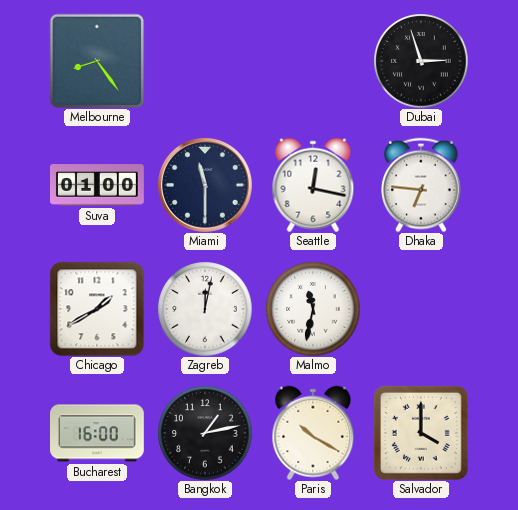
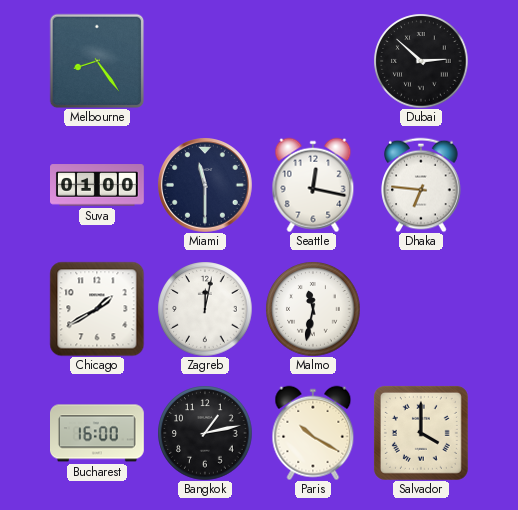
Dubai: 2:57 -> 2:52 (421, 61)
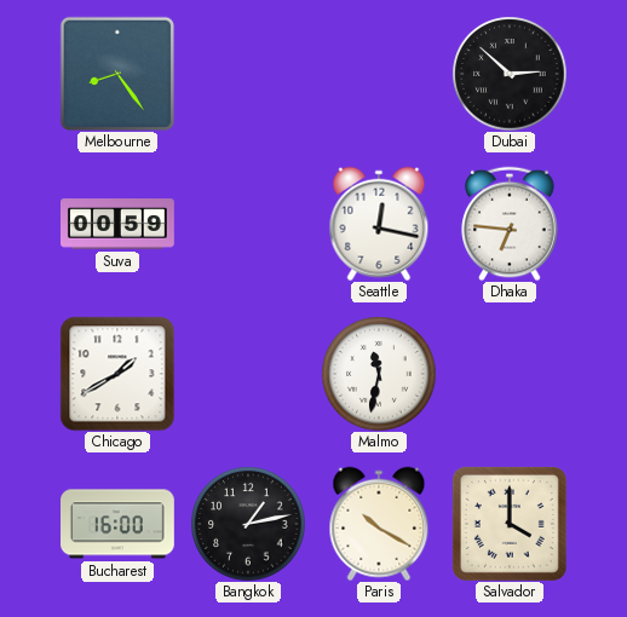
Suva: 01:00 -> 00:59 (119, 224)
Miami: 11:30 -> none (205, 185)
Zagreb: 12:02 -> none (205, 309)
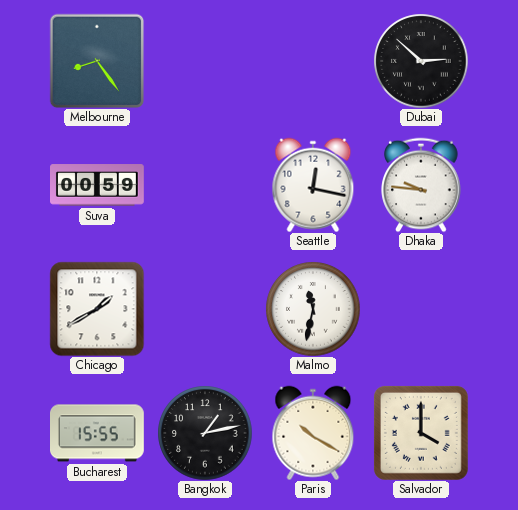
Dhaka: 6:46 -> 9:46 (421, 185)
Bucharest: 16:00 -> 15:55 (98, 433)
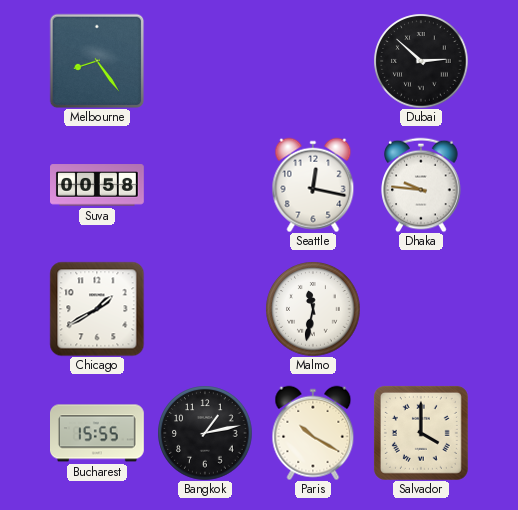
Suva: 00:59 -> 00:58 (98, 185)
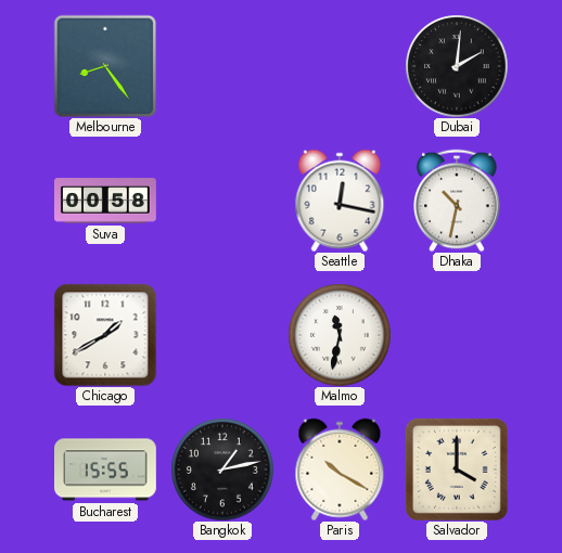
Dubai: 2:52 -> 2:01 (457, 66)
Dhaka: 9:46 -> 10:32 (457, 201)
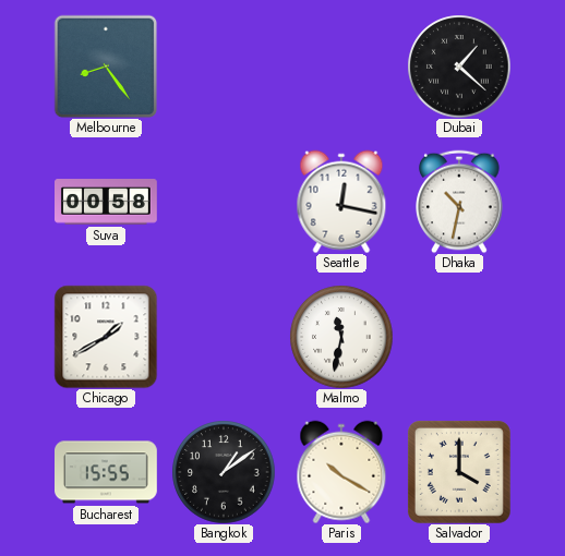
Dubai: 2:01 -> 1:22 (459, 67)
Bangkok: 1:13 -> 1:09 (224, 472)
